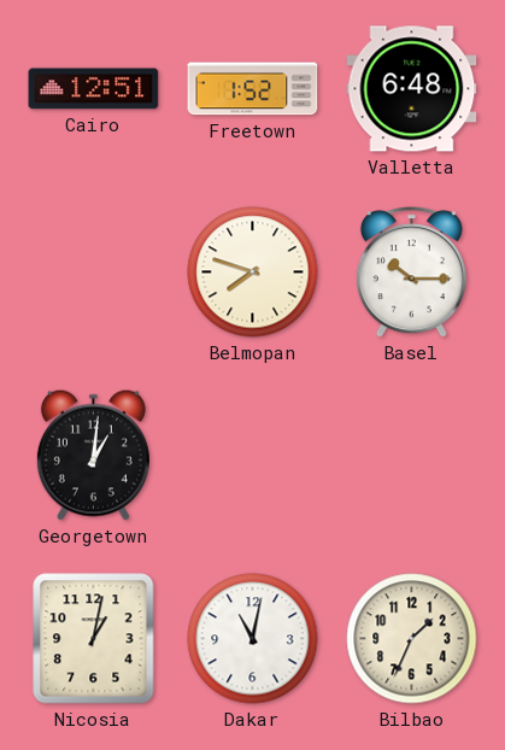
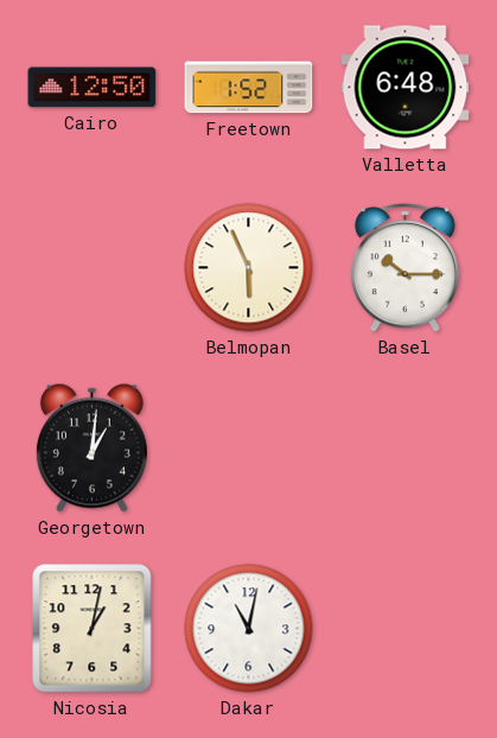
Cairo: 12:51 -> 12:50 (93, 88)
Belmopan: 7:48 -> 5:56 (249, 268)
Bilbao: 1:34 -> none (412, 639)
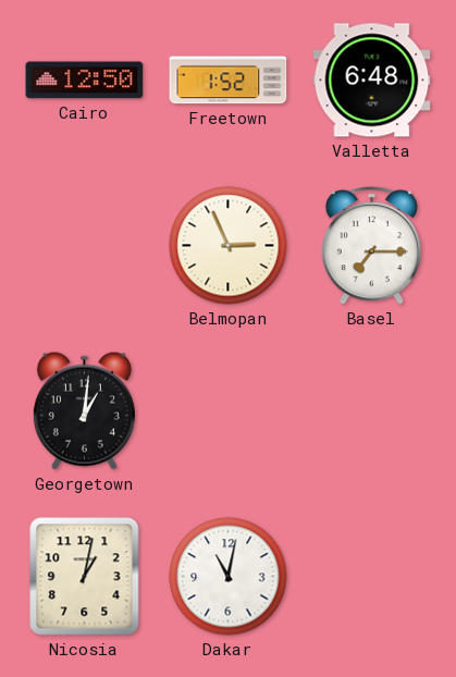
Belmopan: 5:56 -> 2:56 (229, 246)
Basel: 10:15 -> 7:15 (371, 246)
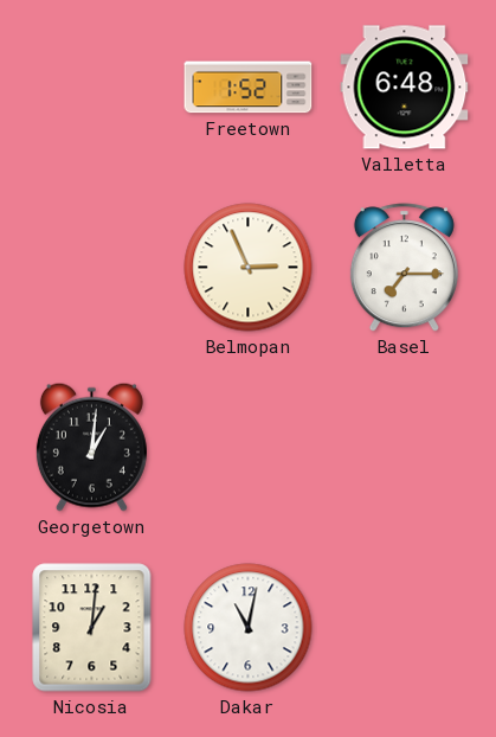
Cairo: 12:50 -> none (85, 81)
Nicosia: 1:02 -> 1:01 (92, 628)
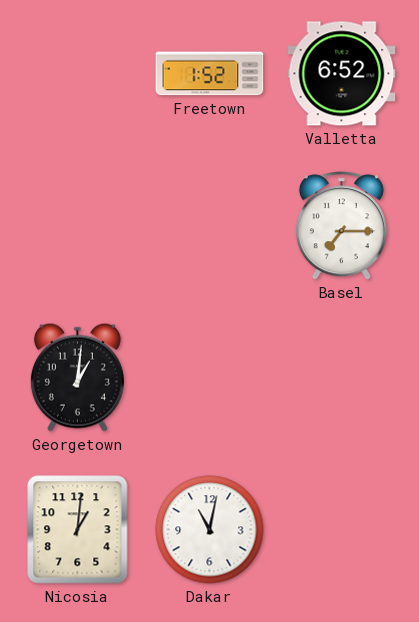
Valletta: 6:48 -> 6:52 (342, 74)
Belmopan: 2:56 -> none (249, 268)
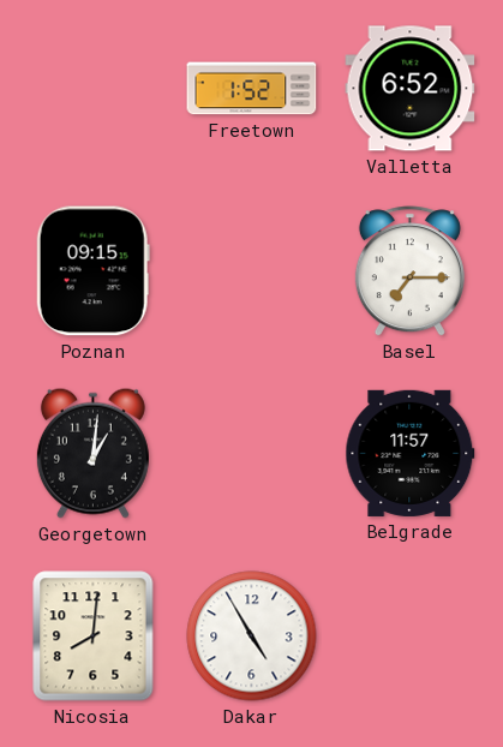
Poznan: none -> 09:15 (92, 271)
Belgrade: none -> 11:57 (411, 453)
Nicosia: 1:01 -> 8:01 (94, 637)
Dakar: 11:02 -> 4:55 (252, 637)
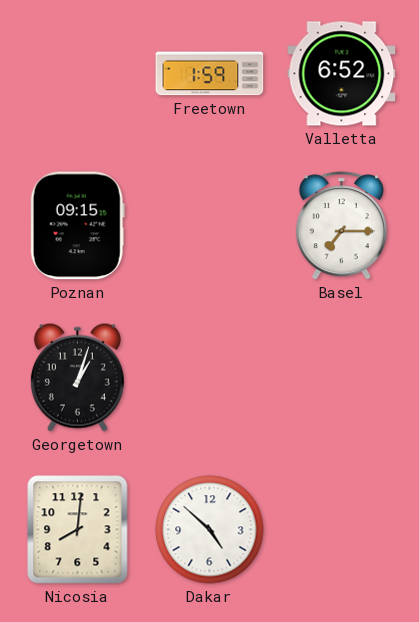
Freetown: 1:52 -> 1:59 (210, 74)
Georgetown: 1:01 -> 1:03 (77, 377)
Belgrade: 11:57 -> none (411, 453)
Dakar: 4:55 -> 4:52 (210, 530)
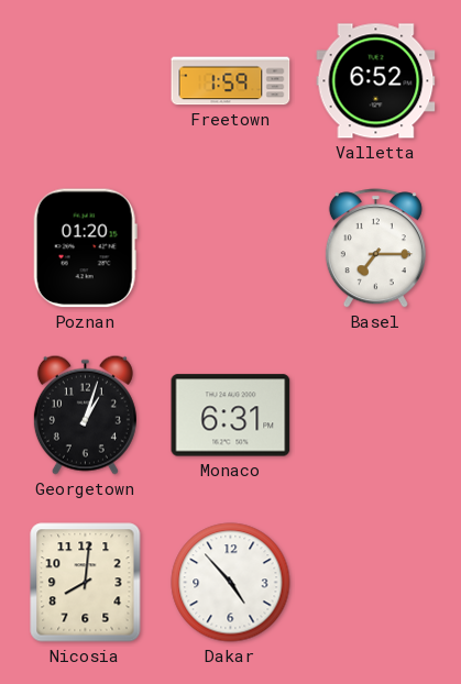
Poznan: 09:15 -> 01:20 (85, 249)
Monaco: none -> 6:31 (231, 416)
Dakar: 4:52 -> 4:53 (231, 583)
